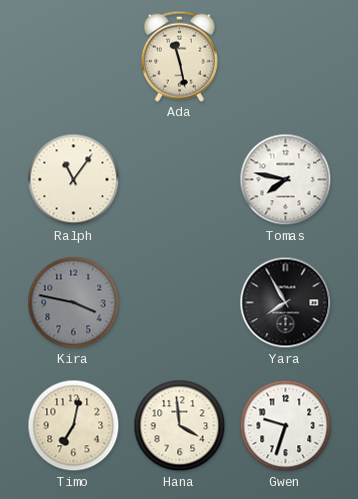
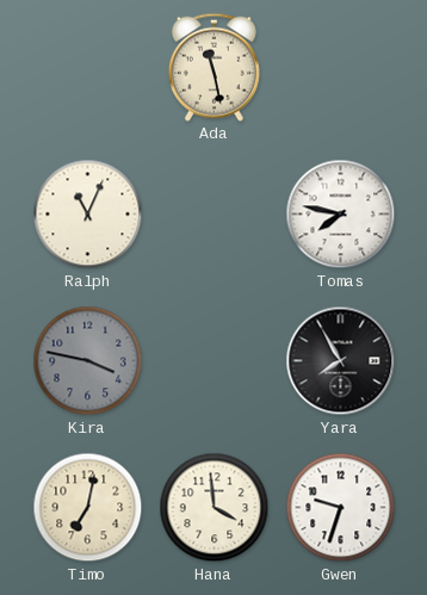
Ralph: 11:06 -> 11:04 (88, 215)
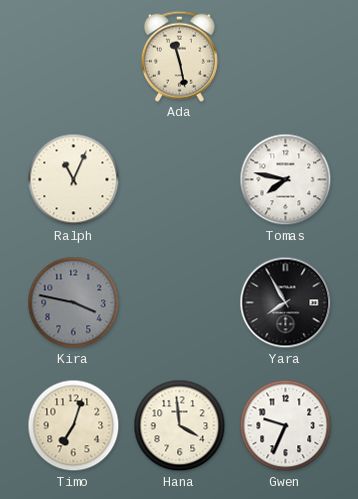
Timo: 7:02 -> 7:03 (74, 426)
Gwen: 9:33 -> 9:34 (286, 426)
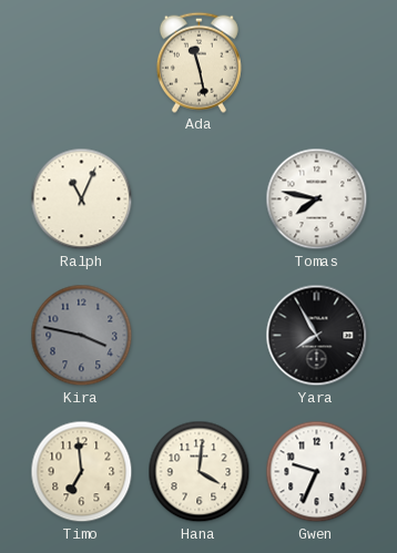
Timo: 7:03 -> 6:59 (82, 472)
Hana: 3:59 -> 4:01 (200, 472)
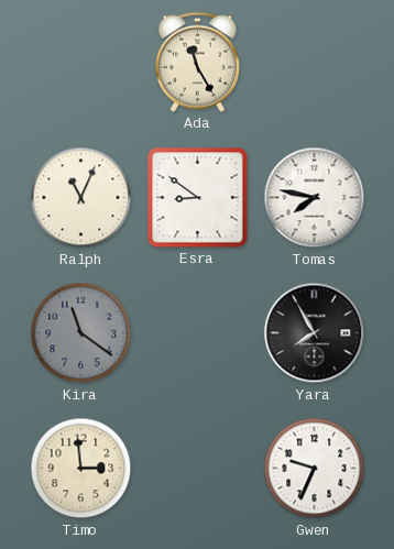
Ada: 11:28 -> 11:25 (197, 62)
Esra: none -> 8:51 (198, 198)
Kira: 3:47 -> 11:21 (81, 333)
Timo: 6:59 -> 2:59 (81, 469)
Hana: 4:01 -> none (200, 472)
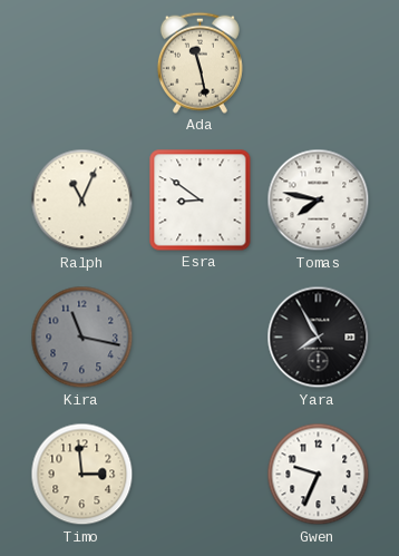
Ada: 11:25 -> 11:28 (199, 62)
Kira: 11:21 -> 11:17 (82, 338)
